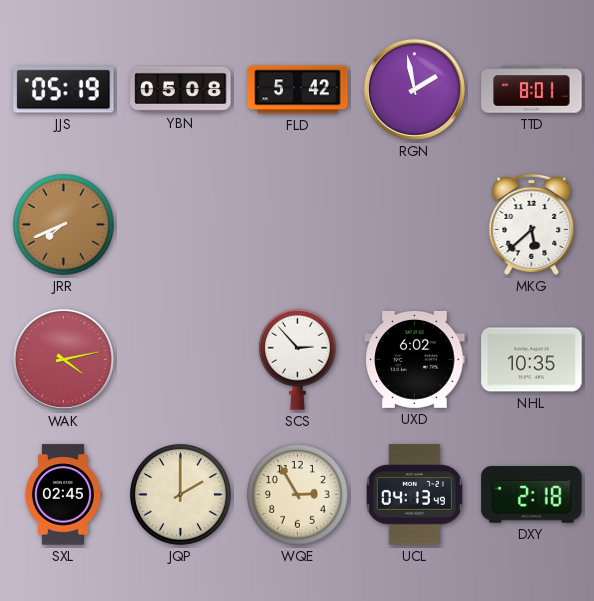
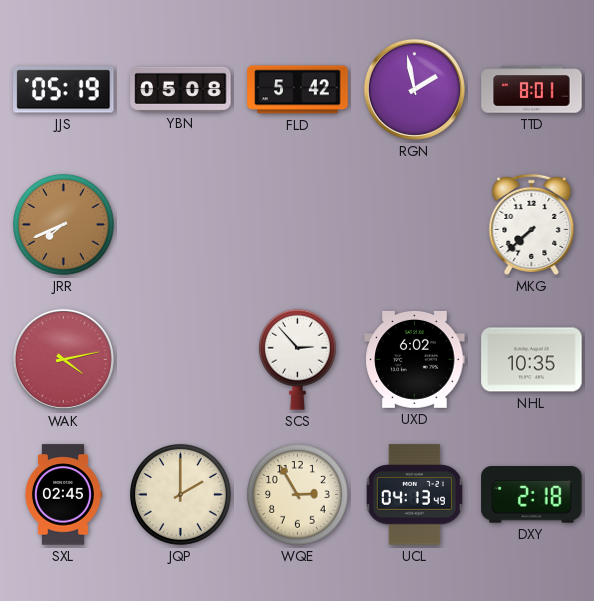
MKG: 5:38 -> 7:38 (532, 224)
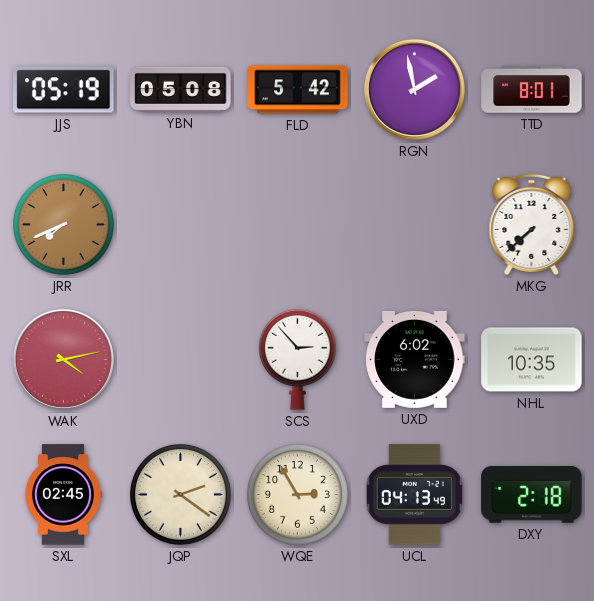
JQP: 2:00 -> 2:21 (181, 495)
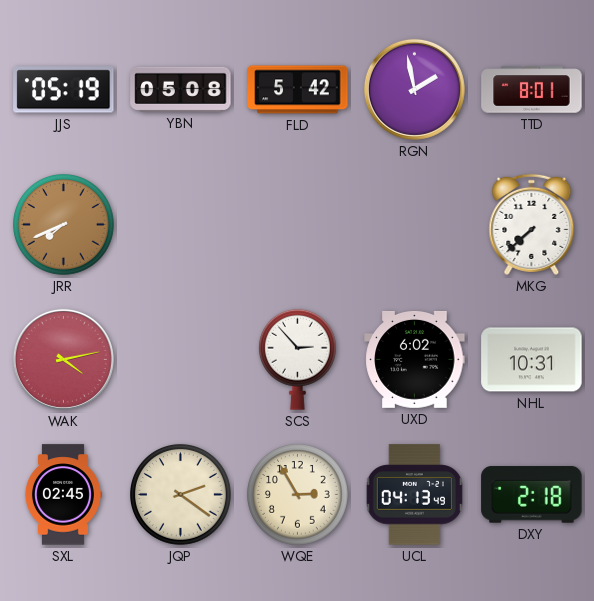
NHL: 10:35 -> 10:31 (532, 360)
